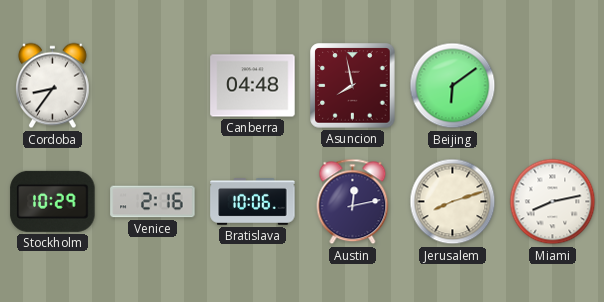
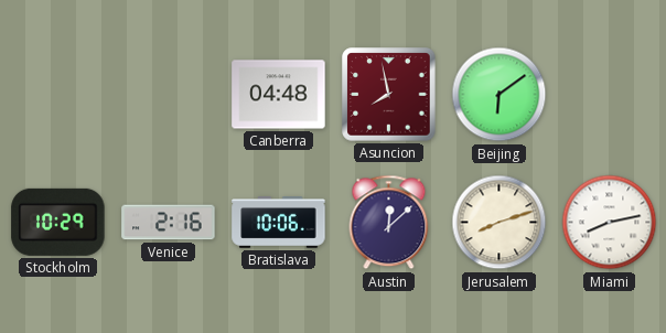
Cordoba: 8:36 -> none (53, 86)
Austin: 12:13 -> 12:08 (389, 223)
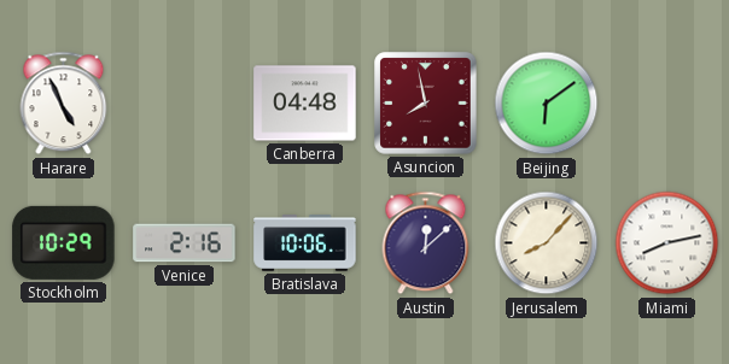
Harare: none -> 4:56 (64, 104)
Jerusalem: 8:12 -> 8:07 (547, 243)
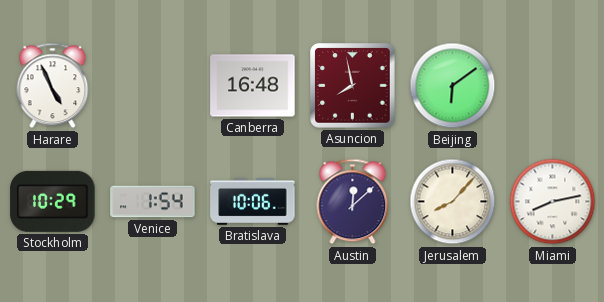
Canberra: 04:48 -> 16:48 (253, 86)
Venice: 2:16 -> 1:54 (153, 202)
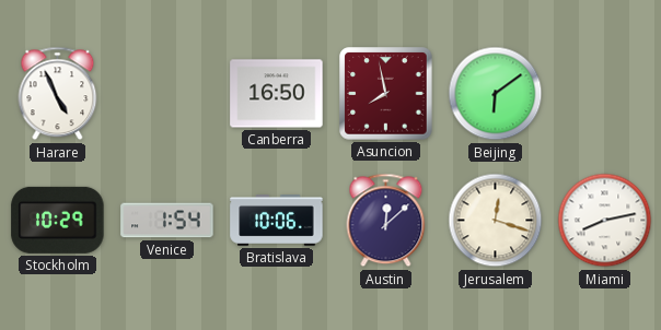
Canberra: 16:48 -> 16:50 (277, 94)
Jerusalem: 8:07 -> 12:18 (496, 221)
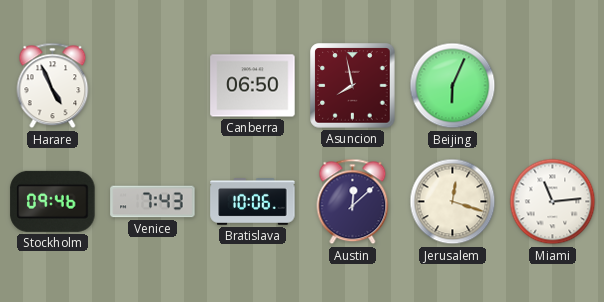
Canberra: 16:50 -> 06:50 (253, 86)
Beijing: 6:09 -> 6:04 (453, 86)
Stockholm: 10:29 -> 09:46 (53, 201)
Venice: 1:54 -> 7:43 (153, 202)
Miami: 8:13 -> 11:14 (553, 202)
